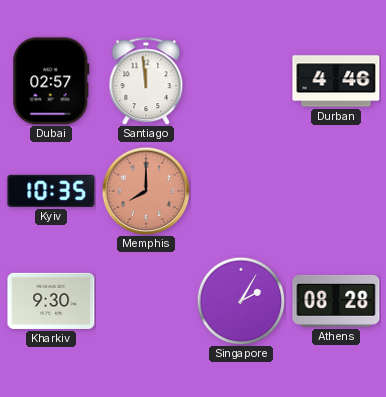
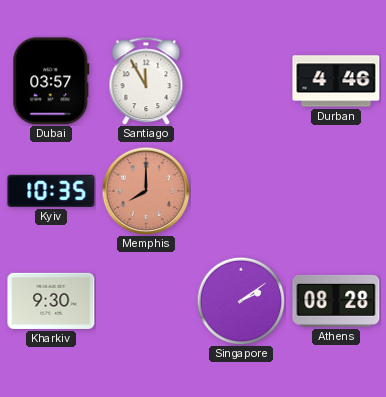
Dubai: 02:57 -> 03:57 (51, 81)
Santiago: 11:59 -> 11:55 (146, 81)
Singapore: 2:05 -> 2:09 (241, 301)
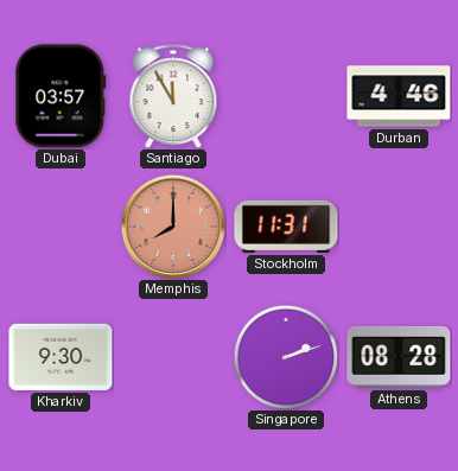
Kyiv: 10:35 -> none (51, 191)
Stockholm: none -> 11:31 (286, 227)
Singapore: 2:09 -> 2:12 (286, 357)
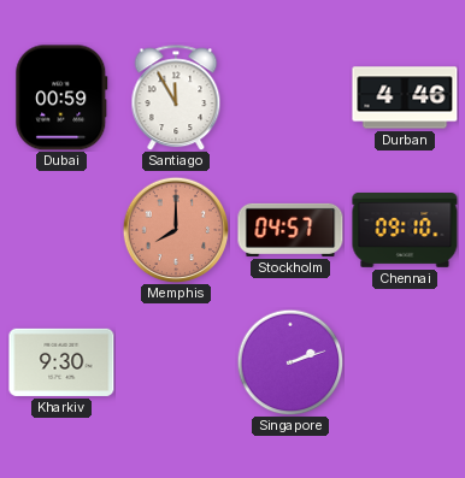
Dubai: 03:57 -> 00:59 (61, 98)
Stockholm: 11:31 -> 04:57 (290, 230)
Chennai: none -> 09:10 (405, 231)
Athens: 08:28 -> none (399, 357)
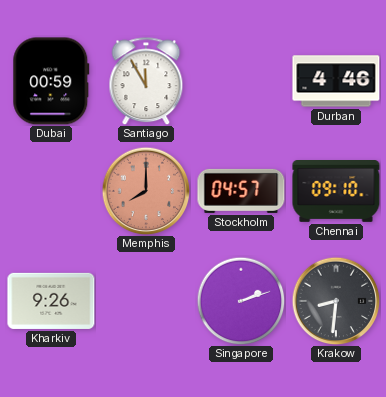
Kharkiv: 9:30 -> 9:26 (51, 301)
Krakow: none -> 8:31 (336, 301)
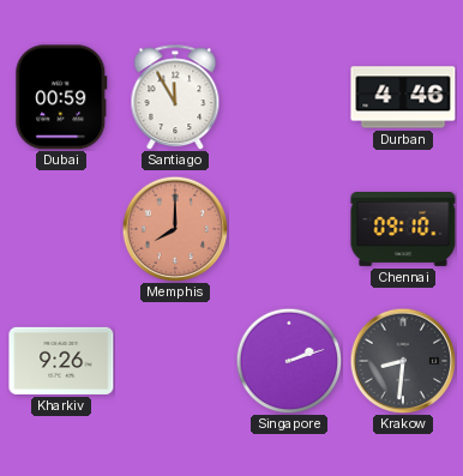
Stockholm: 04:57 -> none (241, 191)
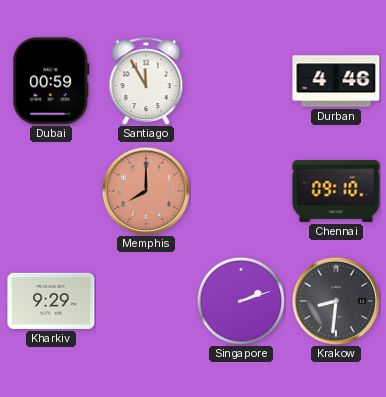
Kharkiv: 9:26 -> 9:29 (51, 301)
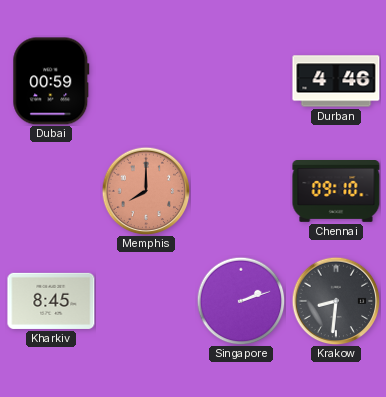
Santiago: 11:55 -> none (146, 81)
Kharkiv: 9:29 -> 8:45 (51, 301)
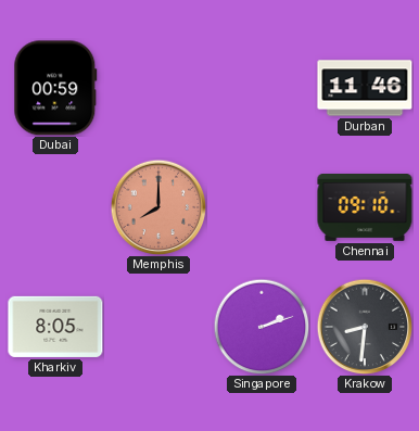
Durban: 4:46 -> 11:46 (365, 88)
Kharkiv: 8:45 -> 8:05 (55, 327)
